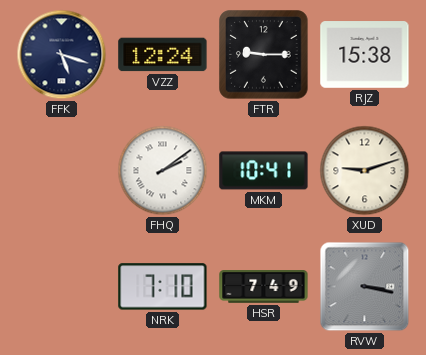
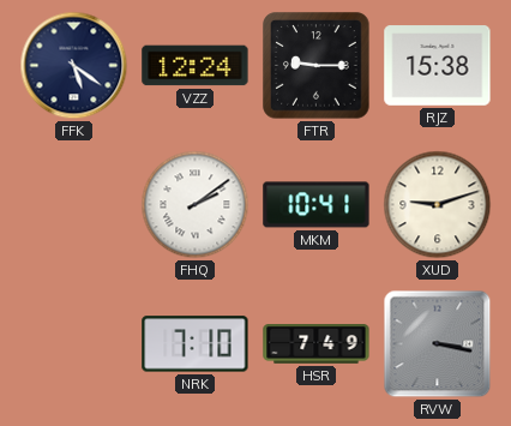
FFK: 5:18 -> 5:21 (74, 66)
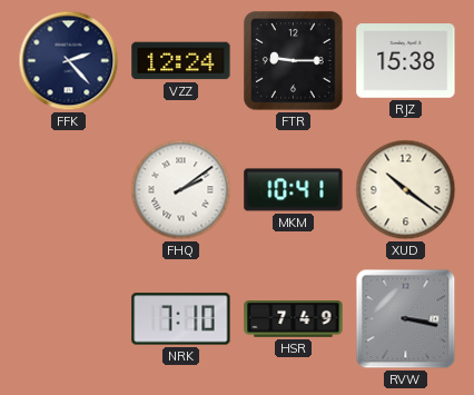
FFK: 5:21 -> 2:23 (69, 61)
XUD: 9:12 -> 10:21 (406, 190)
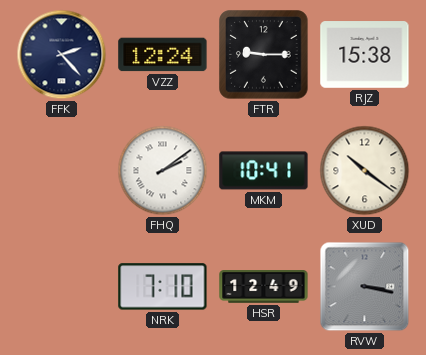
HSR: 7:49 -> 12:49 (264, 287)
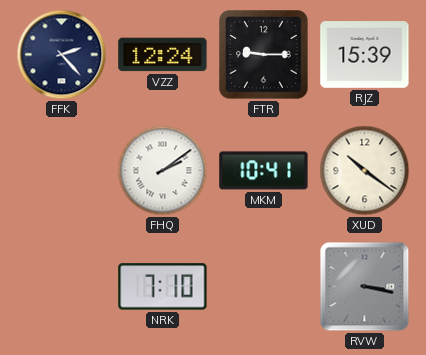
RJZ: 15:38 -> 15:39 (365, 55)
HSR: 12:49 -> none (264, 287)
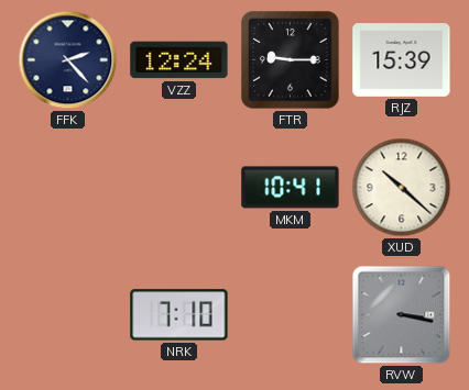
FHQ: 2:09 -> none (163, 171)
XUD: 10:21 -> 10:22 (402, 188)
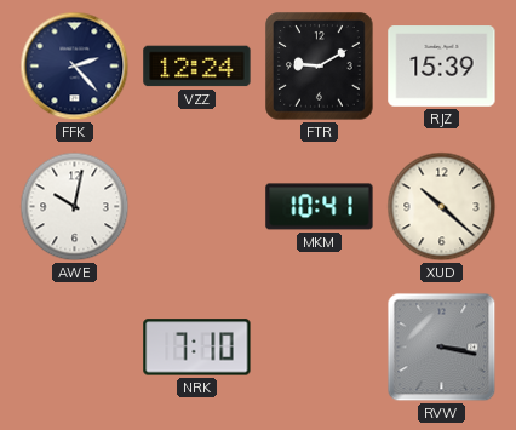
FTR: 9:15 -> 9:10 (320, 67)
AWE: none -> 10:02 (75, 207)
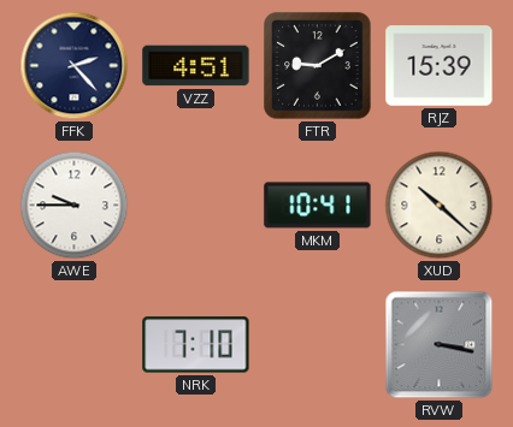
VZZ: 12:24 -> 4:51 (196, 66)
AWE: 10:02 -> 9:45 (75, 206)
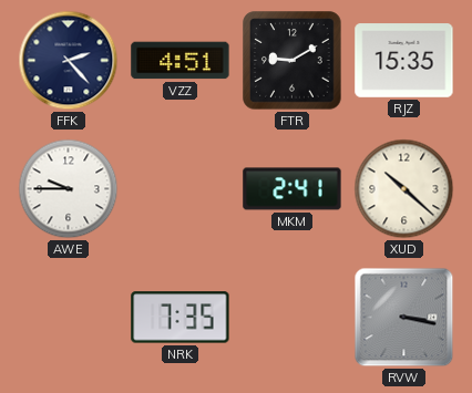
RJZ: 15:39 -> 15:35 (404, 61)
MKM: 10:41 -> 2:41 (293, 189)
NRK: 7:10 -> 7:35 (181, 318)
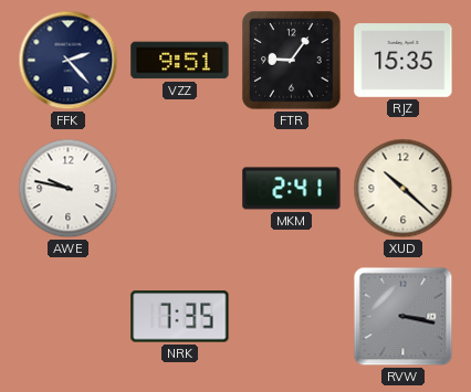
VZZ: 4:51 -> 9:51 (180, 61)
FTR: 9:10 -> 9:06 (292, 61)
AWE: 9:45 -> 9:47 (69, 189)
